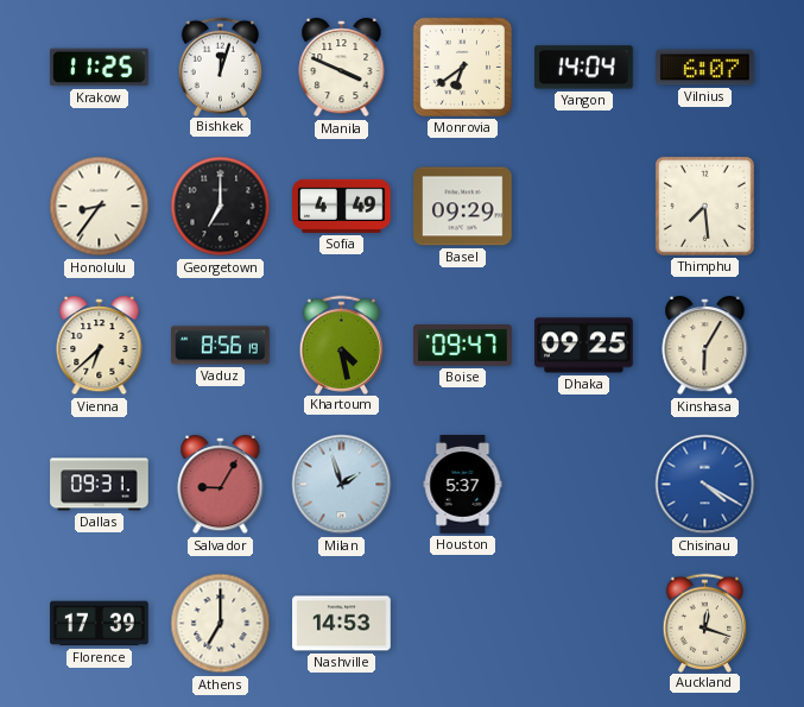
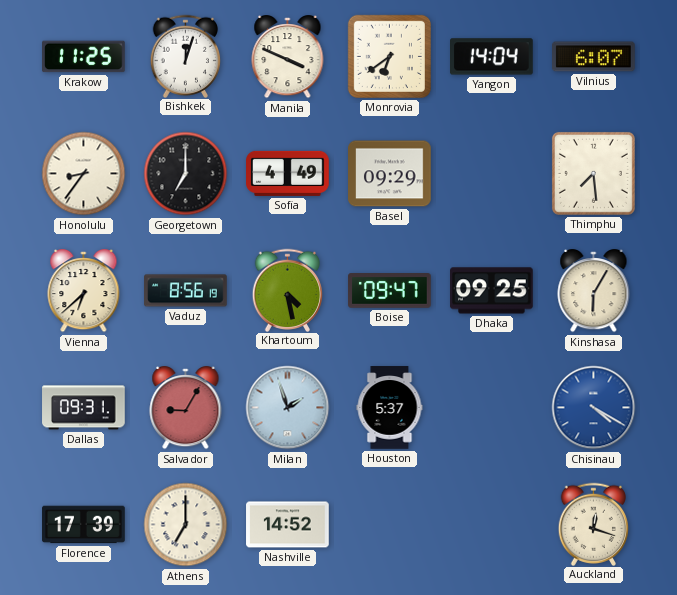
Nashville: 14:53 -> 14:52 (288, 525)
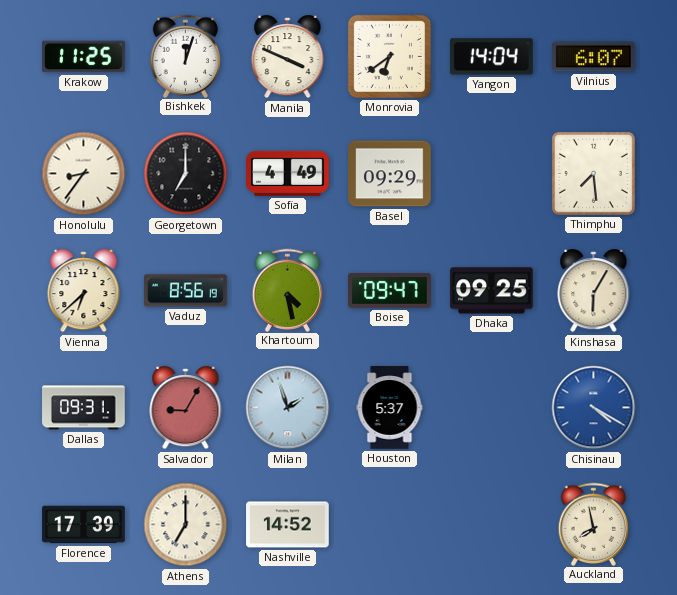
Auckland: 12:18 -> 7:58 (594, 524)
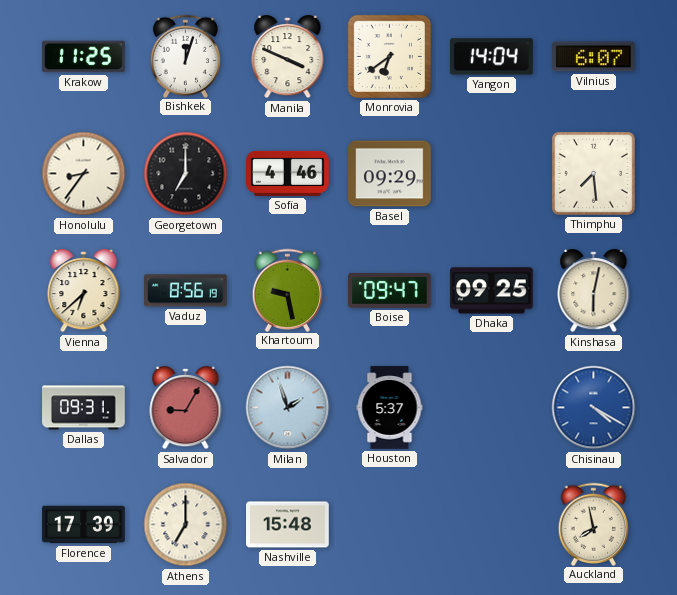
Sofia: 4:49 -> 4:46 (288, 173)
Khartoum: 4:28 -> 9:28 (288, 290)
Kinshasa: 6:05 -> 6:02 (594, 292)
Nashville: 14:52 -> 15:48 (288, 525)
